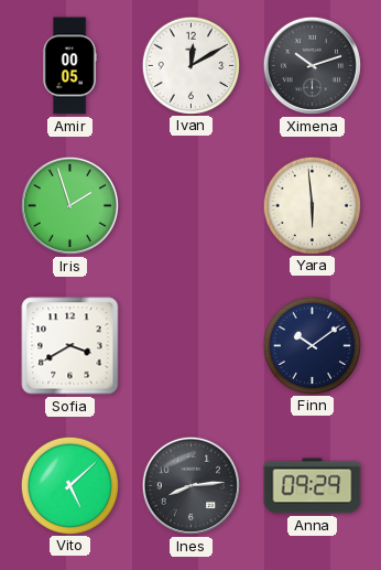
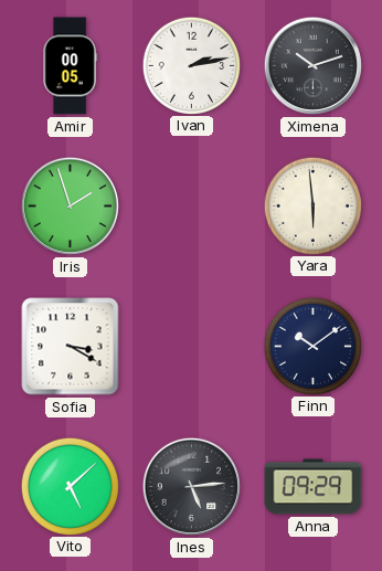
Ivan: 12:10 -> 2:13 (191, 65)
Sofia: 3:40 -> 3:20 (71, 347)
Ines: 8:14 -> 5:14 (191, 486)
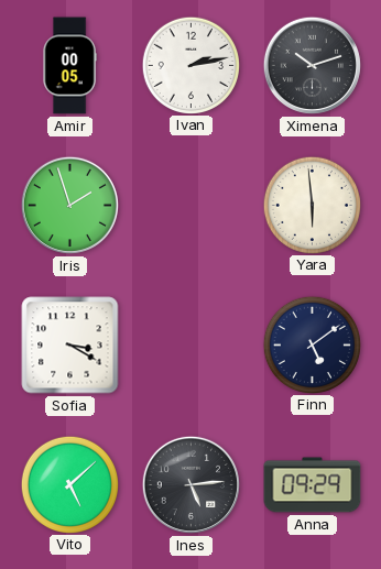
Finn: 10:09 -> 5:09 (312, 344)
